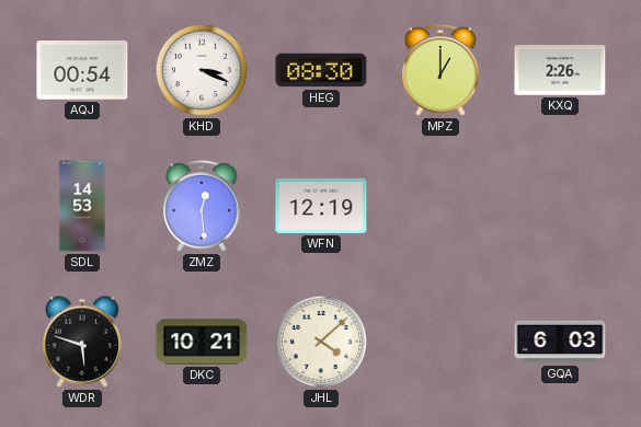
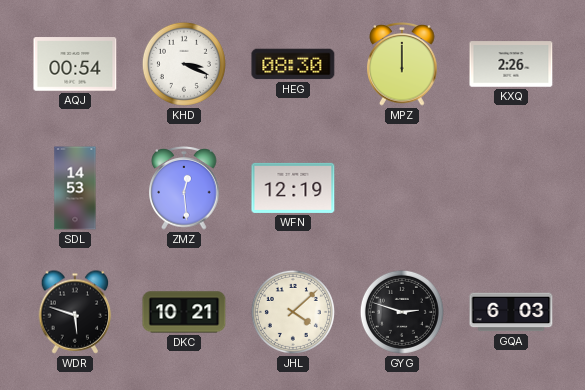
MPZ: 1:00 -> 12:00 (402, 64)
GYG: none -> 2:48 (402, 312)
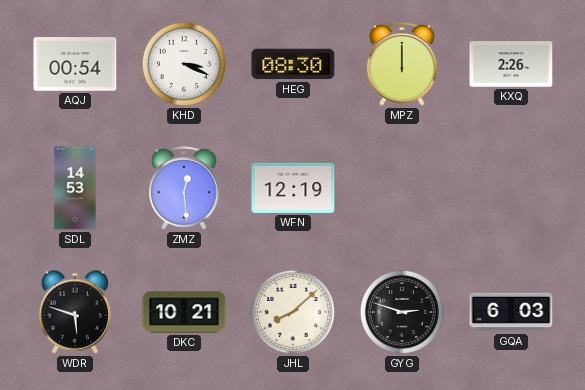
JHL: 4:08 -> 8:08 (293, 312)
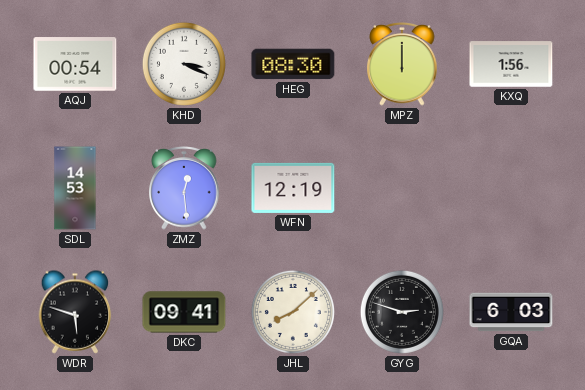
KXQ: 2:26 -> 1:56 (511, 64)
DKC: 10:21 -> 09:41 (184, 312)
